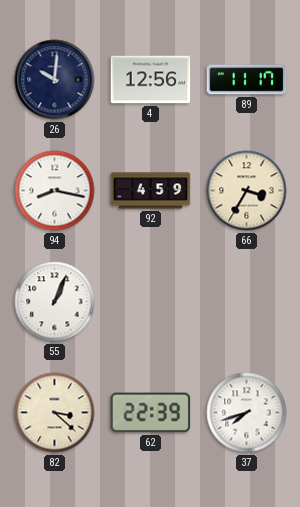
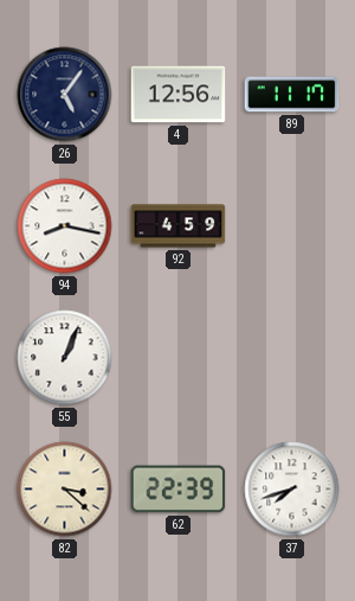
26: 10:01 -> 5:06 (65, 95)
66: 3:35 -> none (247, 191)
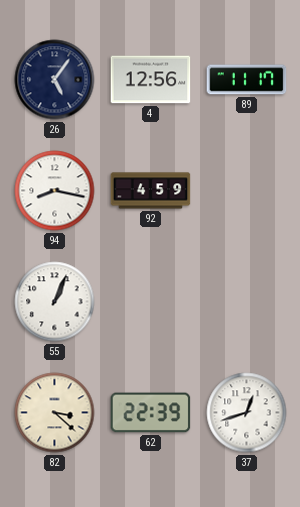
37: 7:42 -> 12:42 (247, 413)
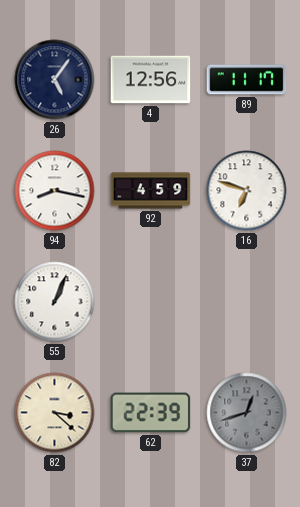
16: none -> 6:48 (247, 191)
37 dial: white -> grey (247, 413)
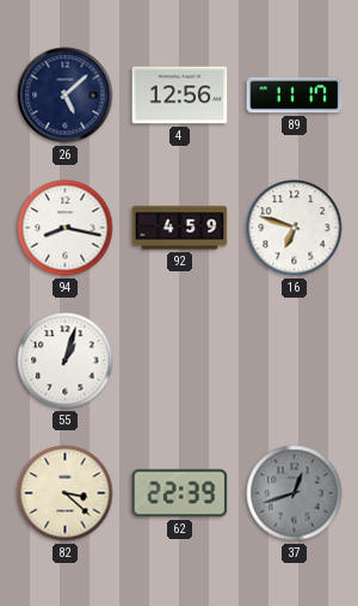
26: 5:06 -> 5:08 (66, 96)
55: 1:04 -> 1:03 (66, 361)
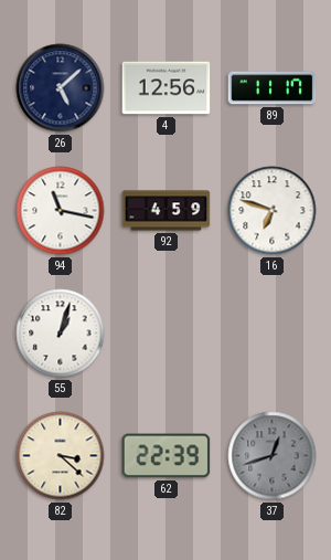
94: 8:17 -> 11:17 (61, 211)
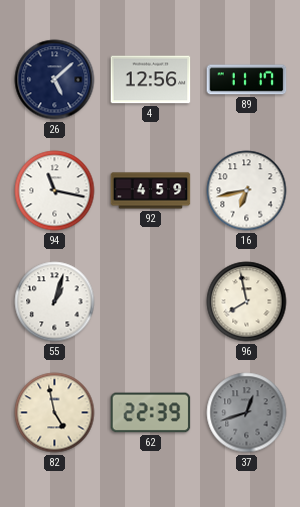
16: 6:48 -> 6:43 (247, 191)
96: none -> 7:58 (247, 302)
82: 3:22 -> 4:58 (55, 413)
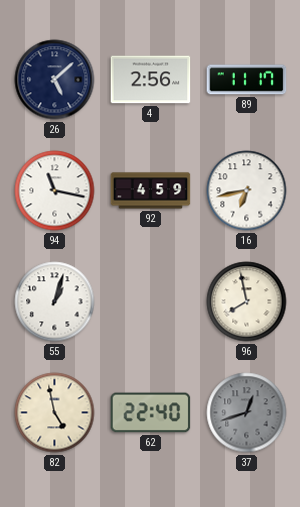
4: 12:56 -> 2:56 (151, 80)
62: 22:39 -> 22:40 (151, 413)
